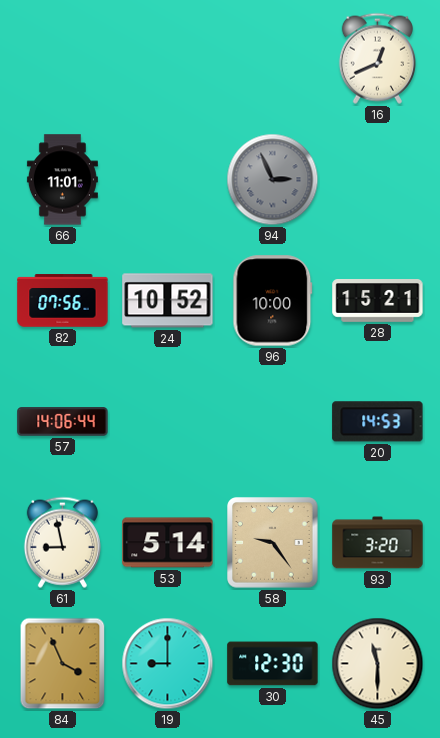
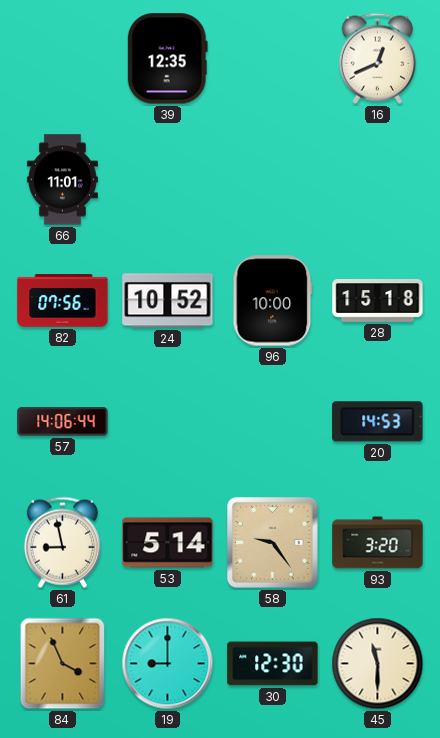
39: none -> 12:35 (167, 59)
94: 2:56 -> none (273, 180)
28: 15:21 -> 15:18 (378, 301)
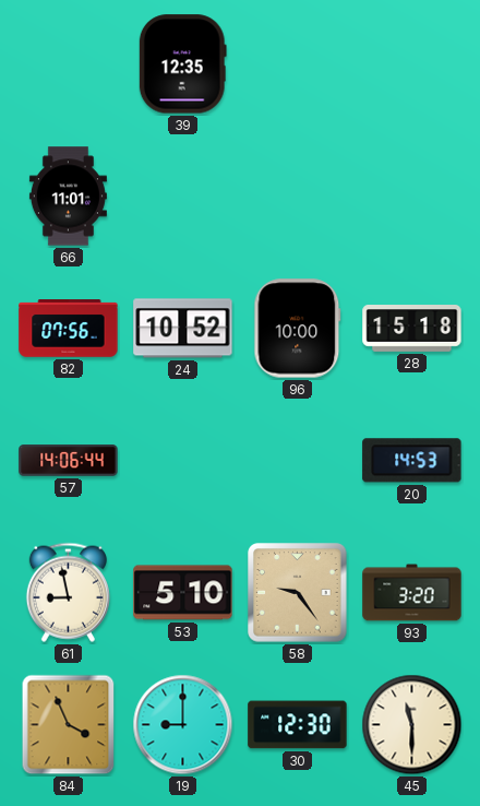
16: 12:41 -> none (377, 58)
53: 5:14 -> 5:10 (183, 593)
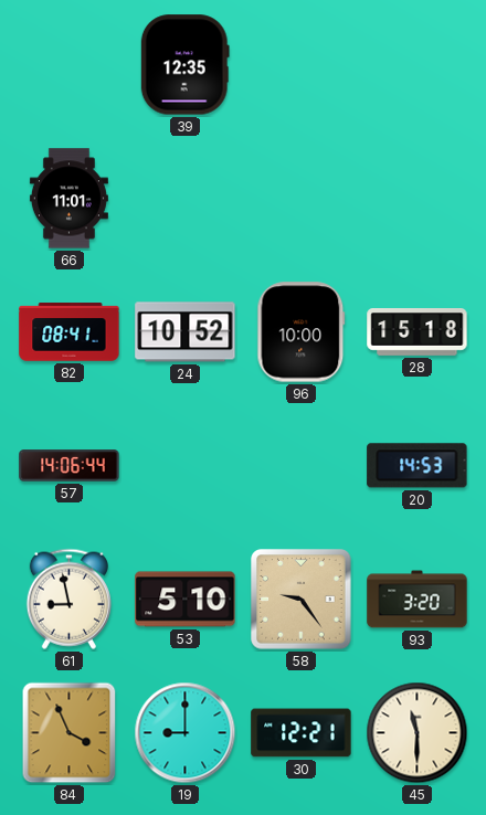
82: 07:56 -> 08:41 (70, 332)
30: 12:30 -> 12:21 (302, 733)
